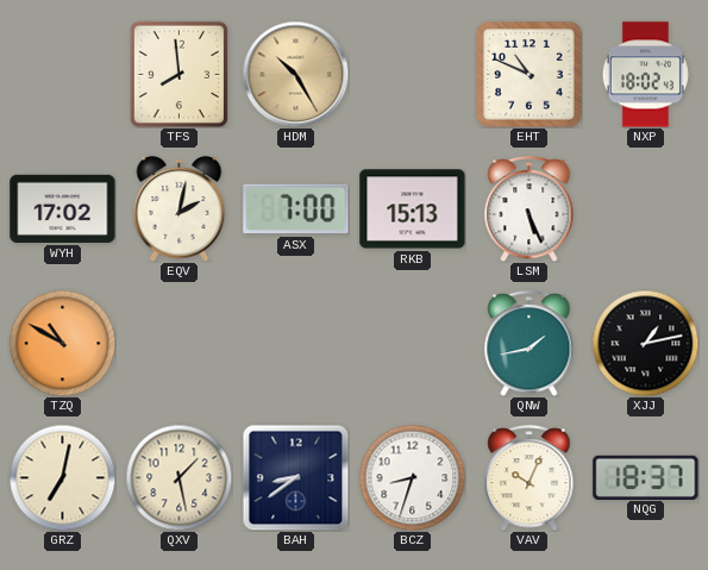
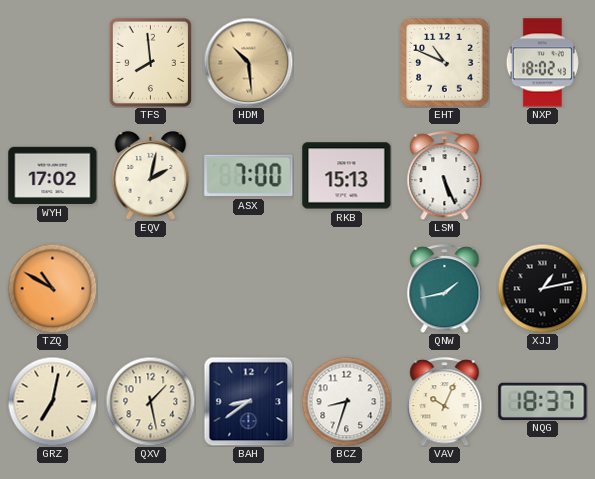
HDM: 10:25 -> 10:29 (248, 62)
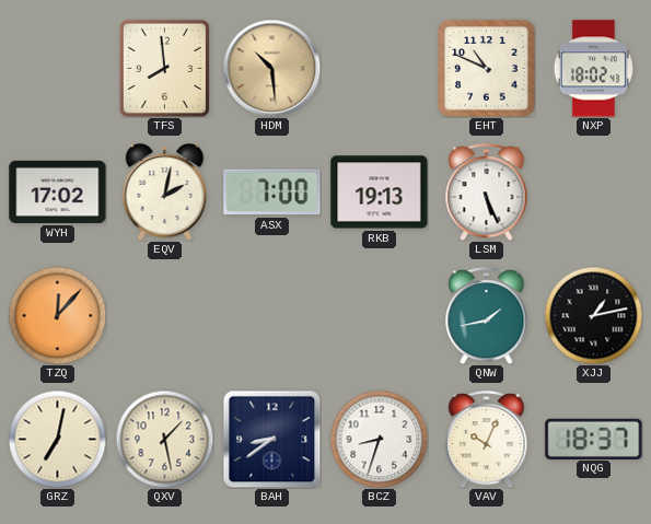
RKB: 15:13 -> 19:13 (380, 193)
TZQ: 10:50 -> 12:07 (57, 315)
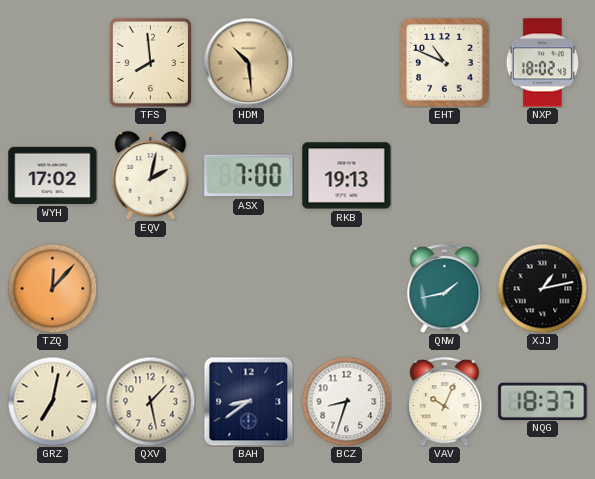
LSM: 5:26 -> none (487, 193)
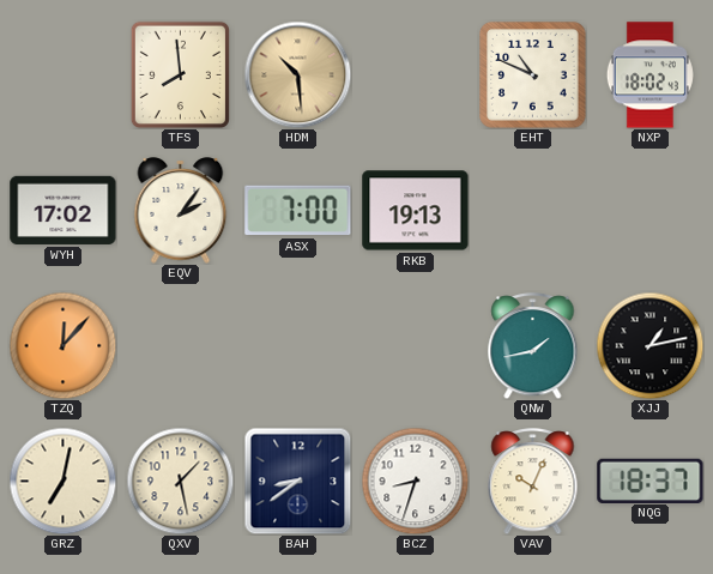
EQV: 2:02 -> 2:06 (181, 211)
